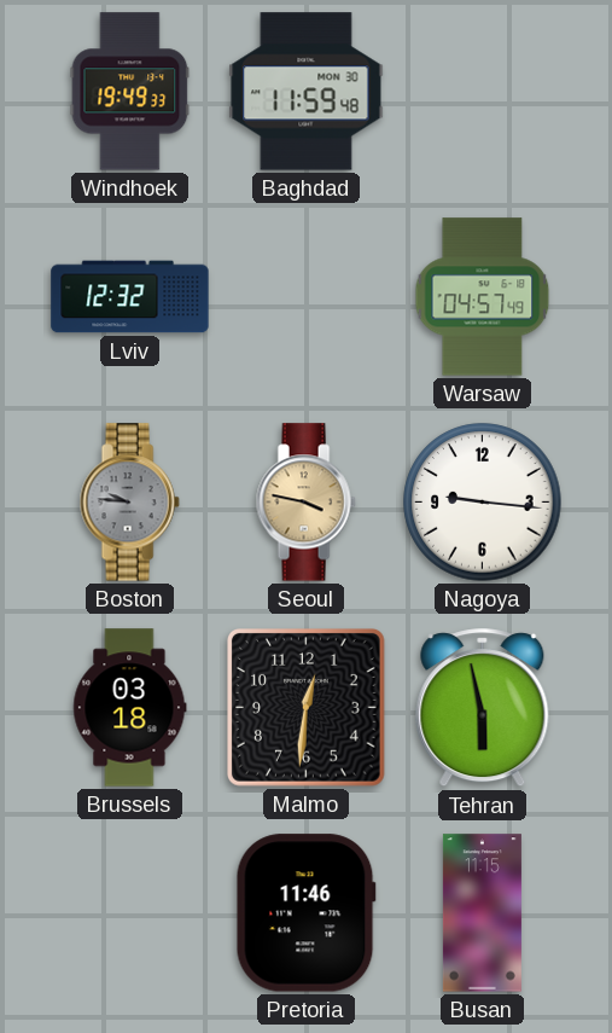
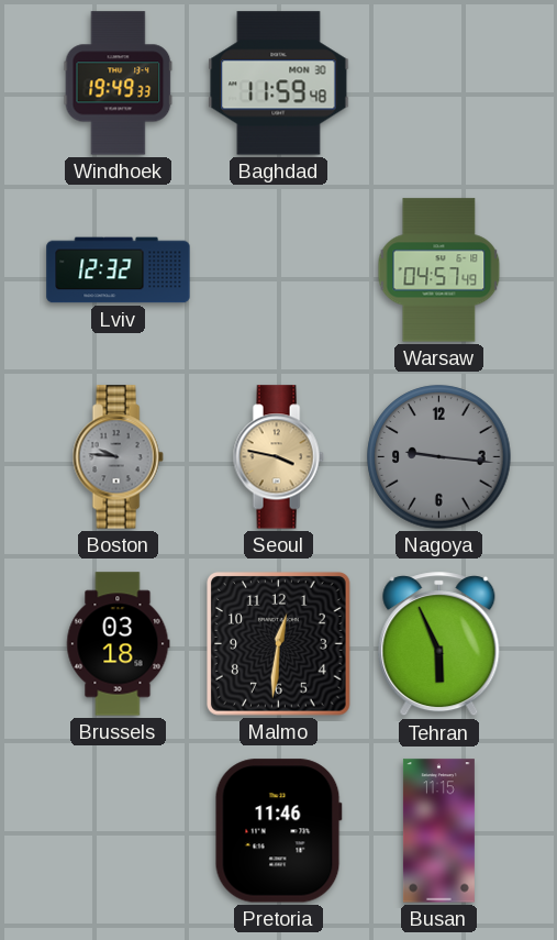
Nagoya dial: white -> grey (439, 457)
Tehran: 5:58 -> 5:56 (439, 644)
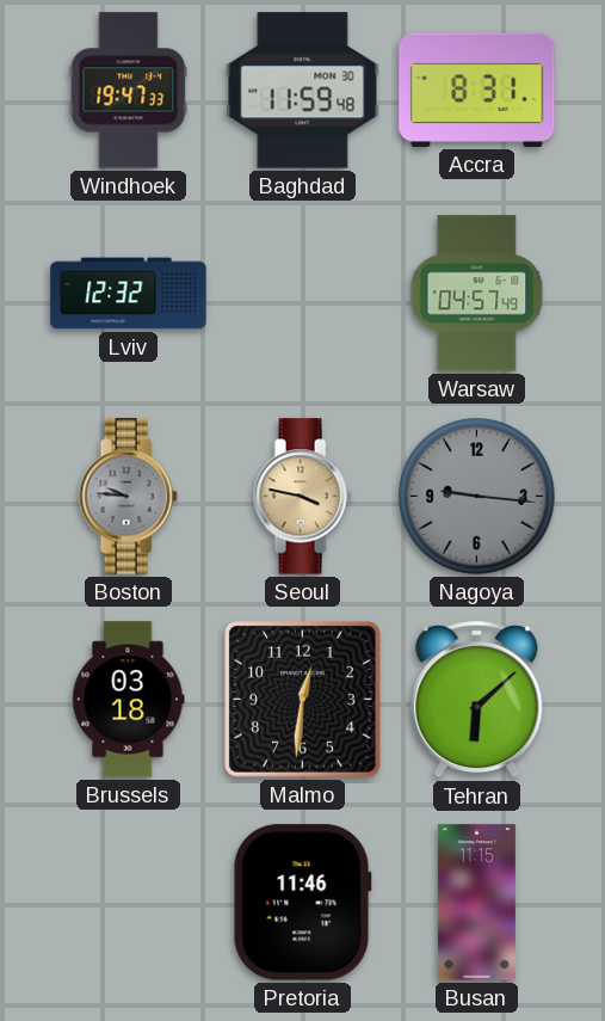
Windhoek: 19:49 -> 19:47 (129, 91)
Accra: none -> 8:31 (477, 90)
Tehran: 5:56 -> 6:08 (477, 700)
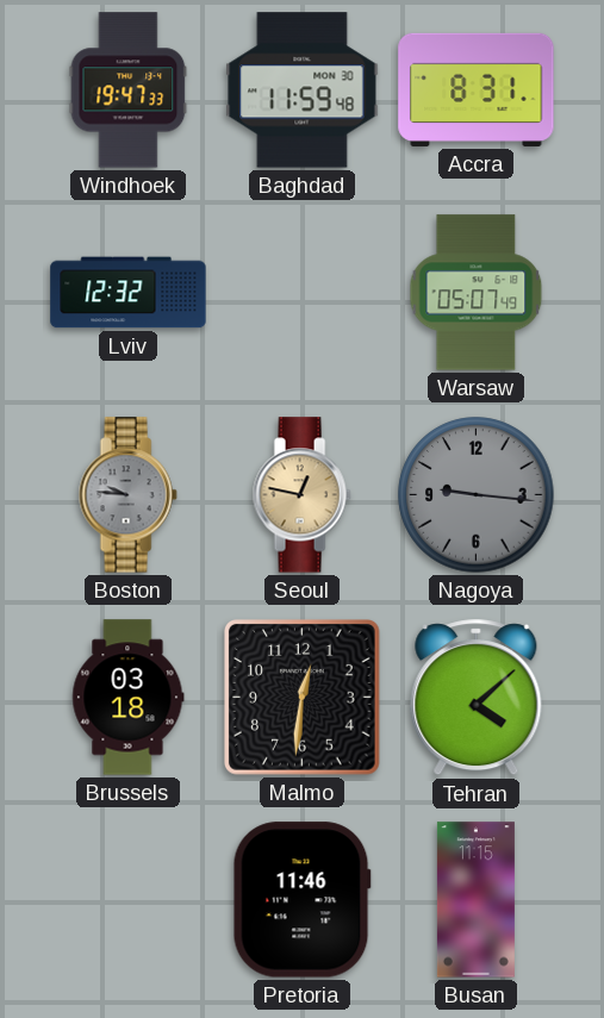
Warsaw: 04:57 -> 05:07 (477, 293)
Seoul: 3:47 -> 12:47 (301, 495)
Tehran: 6:08 -> 4:08 (477, 698)
